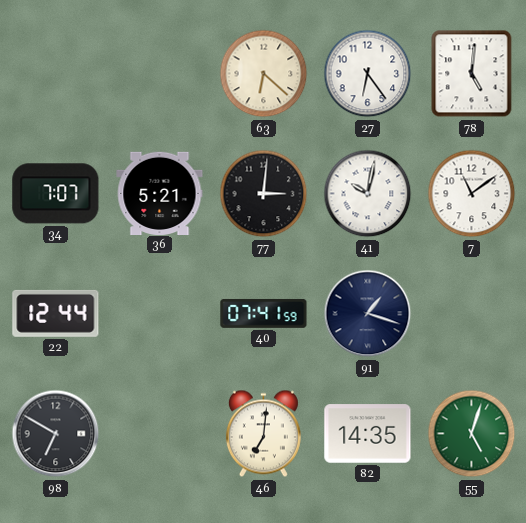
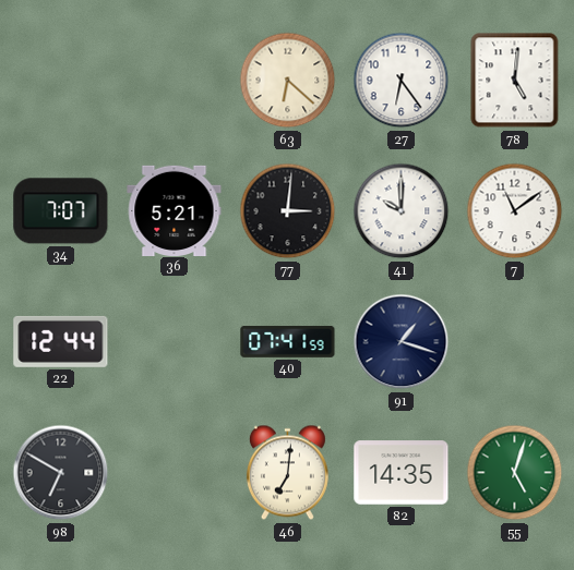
41: 10:02 -> 10:00 (402, 211)
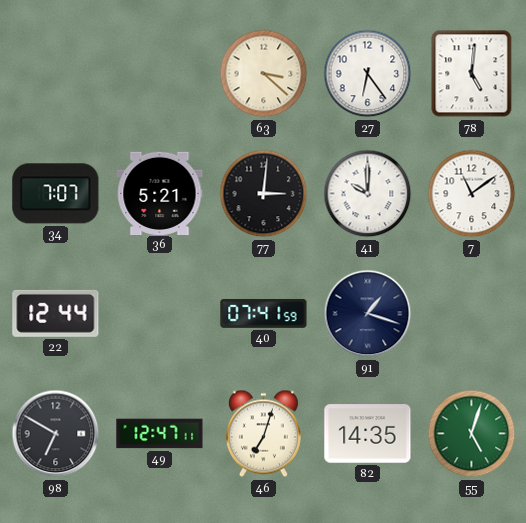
63: 6:22 -> 3:22 (264, 74)
49: none -> 12:47 (160, 434)
46: 7:01 -> 7:03 (263, 434)
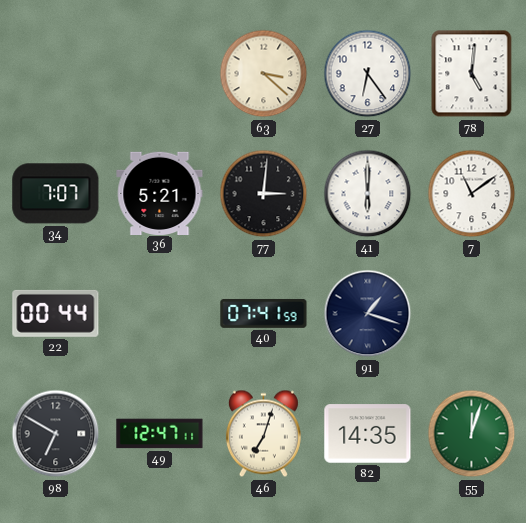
41: 10:00 -> 6:00 (368, 194)
22: 12:44 -> 00:44 (56, 313)
55: 5:03 -> 12:03 (472, 434)
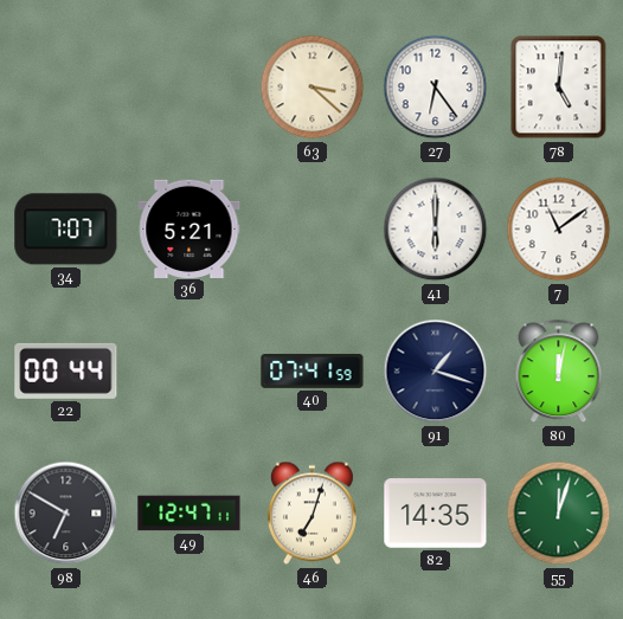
77: 3:01 -> none (264, 194)
80: none -> 12:02 (559, 372)
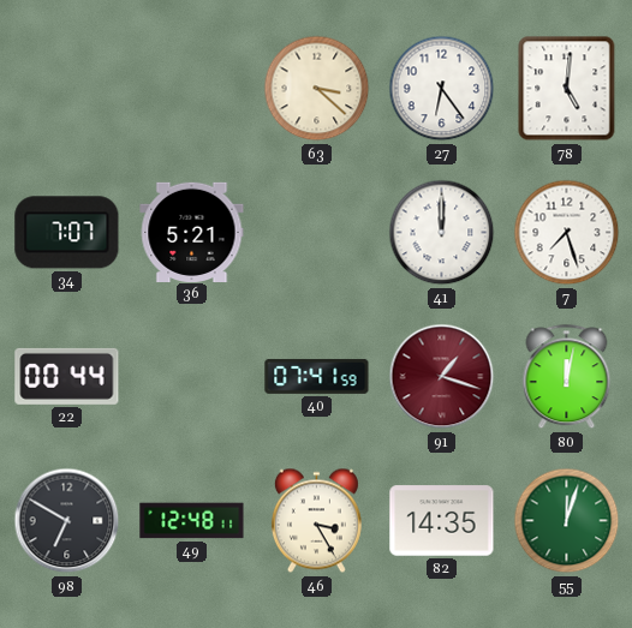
41: 6:00 -> 12:00 (442, 233)
7: 11:09 -> 7:27 (567, 233)
91 dial: navy -> burgundy (442, 377)
49: 12:47 -> 12:48 (192, 521)
46: 7:03 -> 3:25 (316, 521)
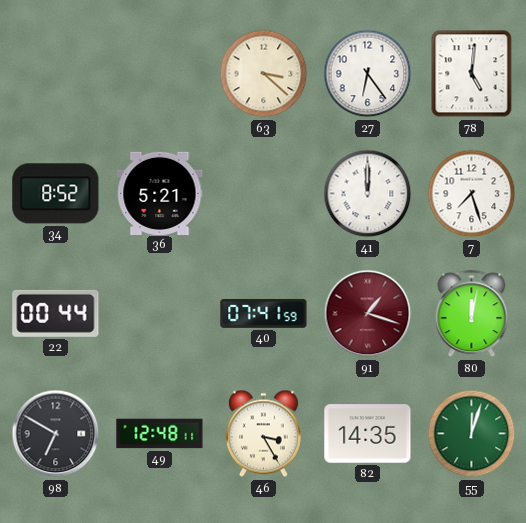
34: 7:07 -> 8:52 (56, 194)
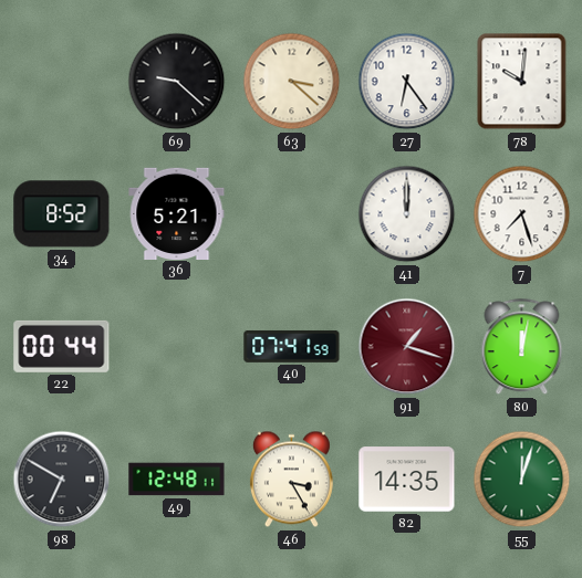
69: none -> 9:22 (177, 82)
78: 5:01 -> 10:01 (522, 82)
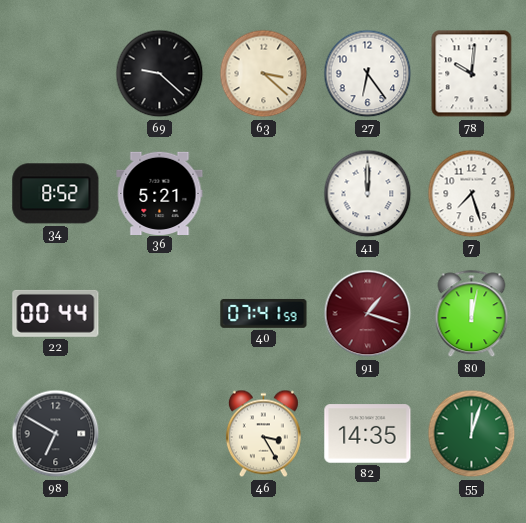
49: 12:48 -> none (177, 480)
